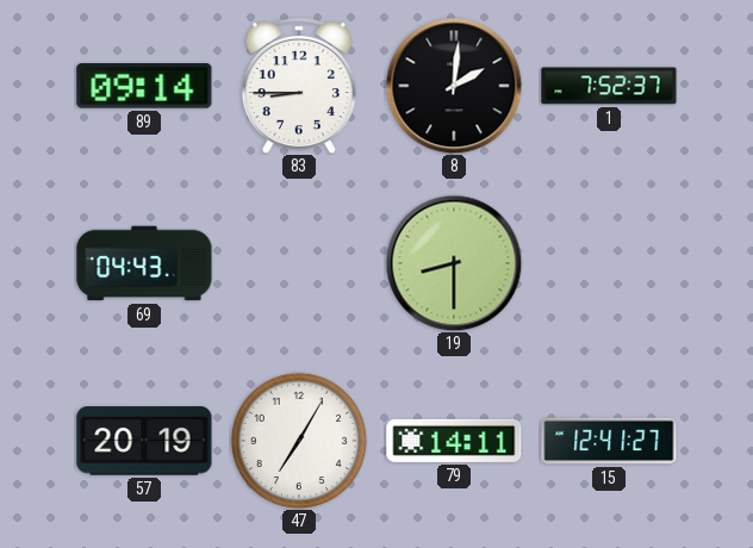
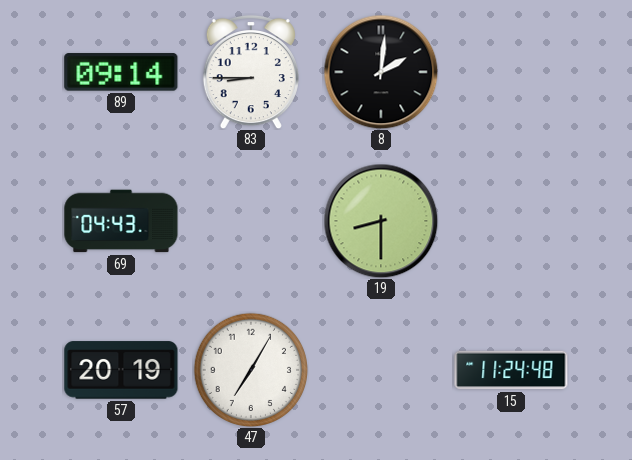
1: 7:52 -> none (609, 86)
79: 14:11 -> none (454, 441)
15: 12:41 -> 11:24 (511, 370)
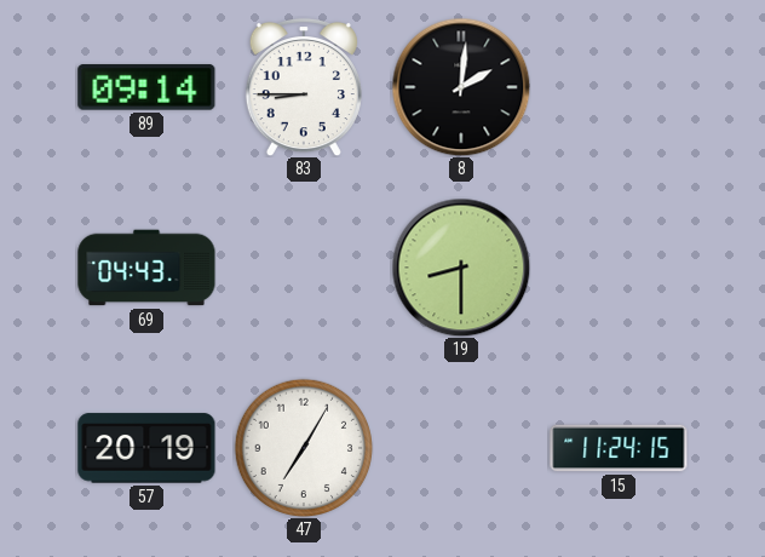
15: 11:24:48 -> 11:24:15 (619, 448)
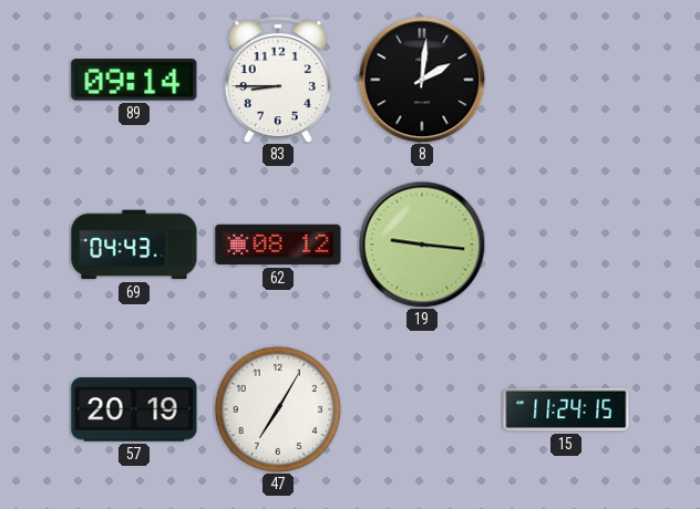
62: none -> 08:12 (278, 245)
19: 8:30 -> 9:16 (422, 245)
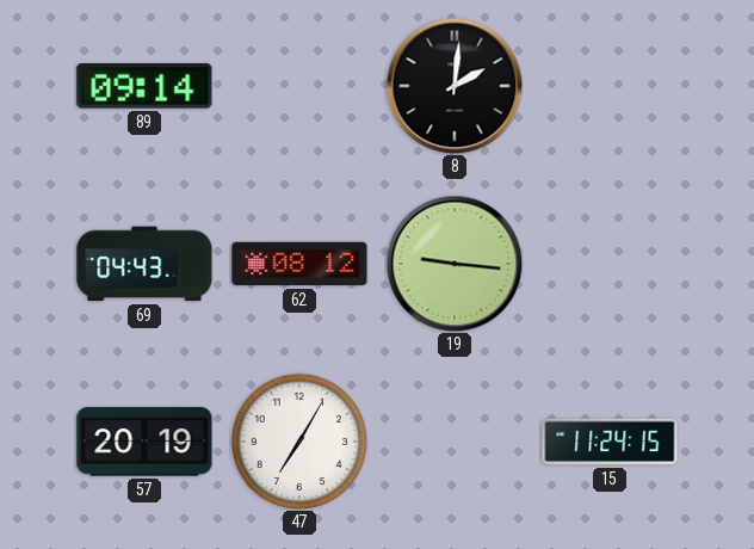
83: 8:45 -> none (278, 80)
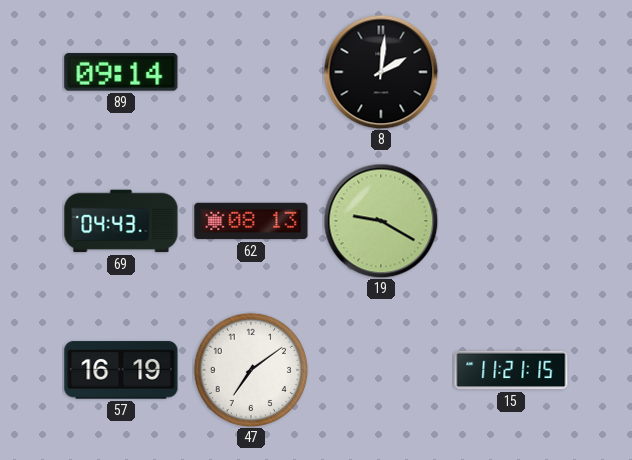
62: 08:12 -> 08:13 (251, 221)
19: 9:16 -> 9:20 (381, 221)
57: 20:19 -> 16:19 (121, 370)
47: 7:05 -> 7:09 (250, 369)
15: 11:24 -> 11:21 (511, 370)
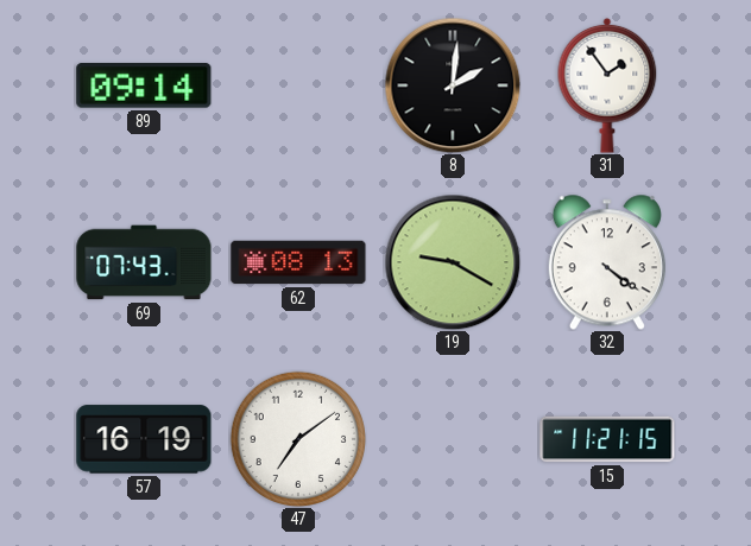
31: none -> 1:54 (607, 85)
69: 04:43 -> 07:43 (144, 262)
32: none -> 4:21 (607, 262)
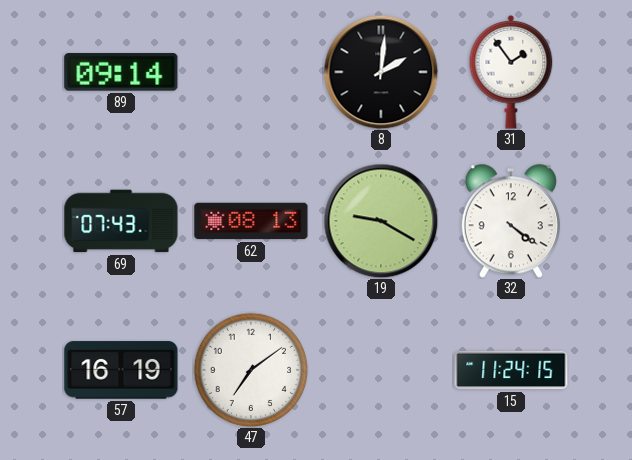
15: 11:21 -> 11:24 (511, 370)
